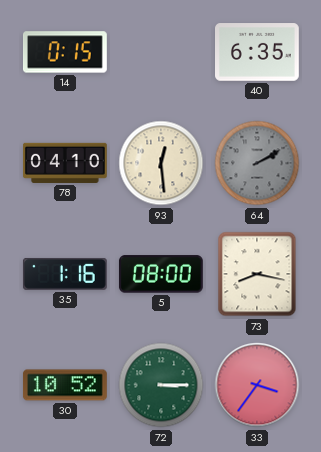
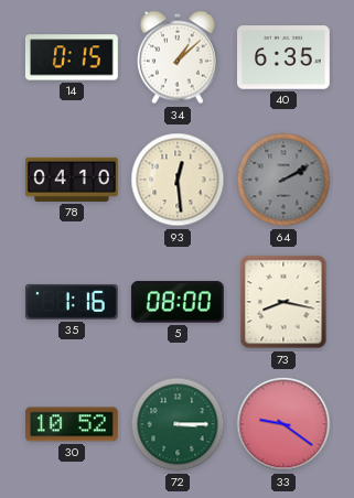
34: none -> 1:08 (178, 57)
33: 3:36 -> 9:21 (283, 424)
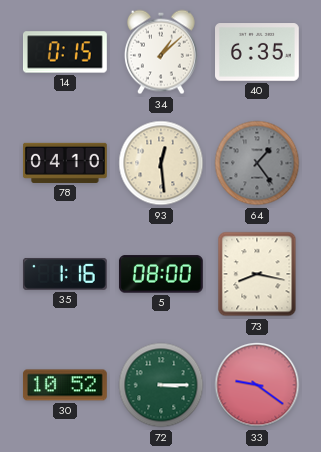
64: 2:10 -> 1:24 (257, 163)
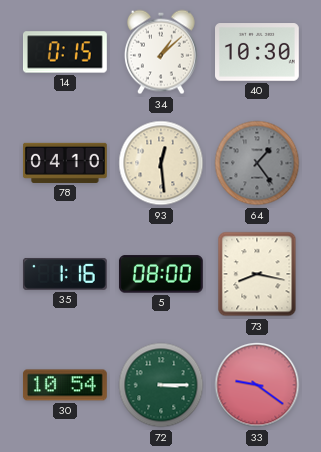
40: 6:35 -> 10:30 (258, 52)
30: 10:52 -> 10:54 (65, 385)
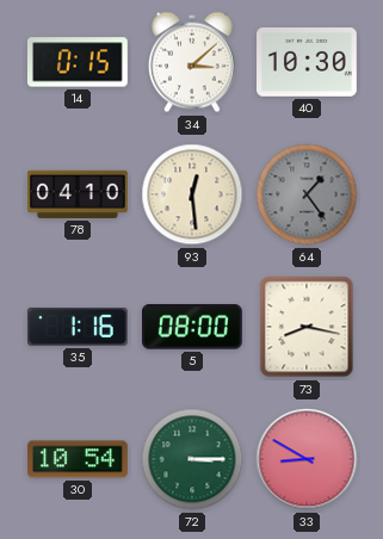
34: 1:08 -> 3:08 (192, 62)
33: 9:21 -> 8:50 (307, 459)
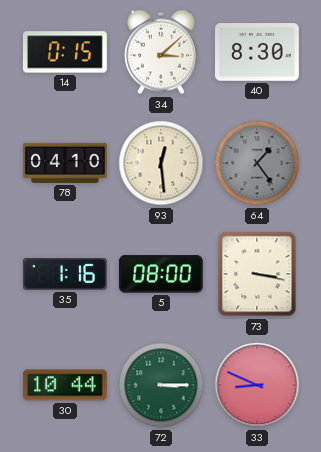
40: 10:30 -> 8:30 (258, 52)
73: 8:17 -> 3:17 (257, 274)
30: 10:54 -> 10:44 (65, 385)
33: 8:50 -> 8:49 (257, 385)
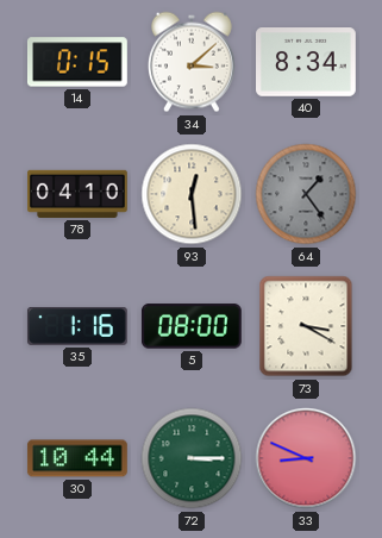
40: 8:30 -> 8:34 (307, 62)
73: 3:17 -> 3:20 (306, 326)
